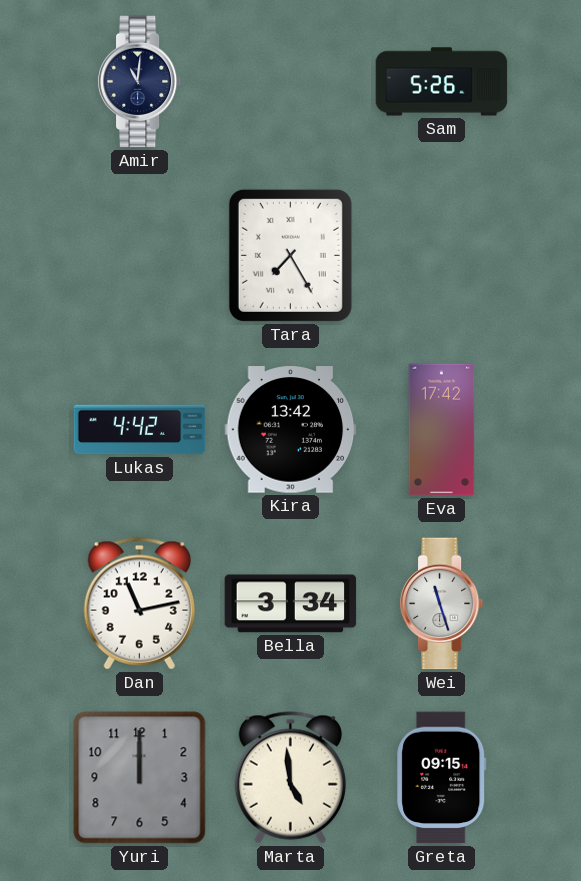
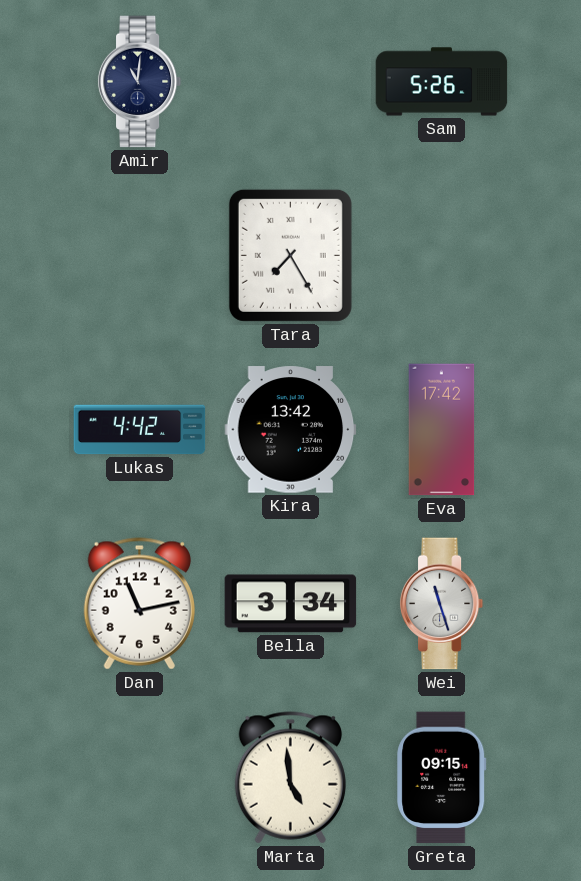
Yuri: 12:00 -> none (140, 778)
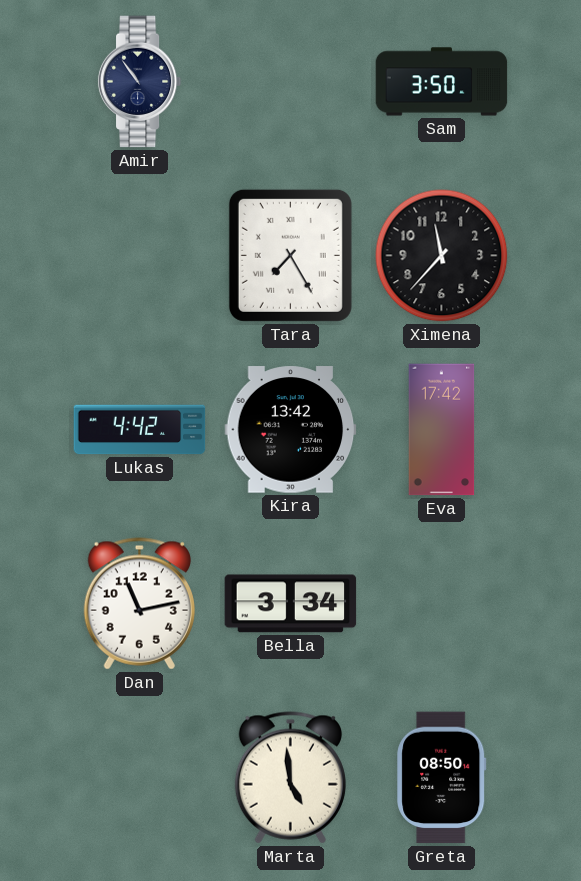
Amir: 11:01 -> 10:54 (140, 82)
Sam: 5:26 -> 3:50 (442, 82)
Ximena: none -> 11:37 (442, 256)
Wei: 11:27 -> none (442, 604)
Greta: 09:15 -> 08:50 (442, 778)
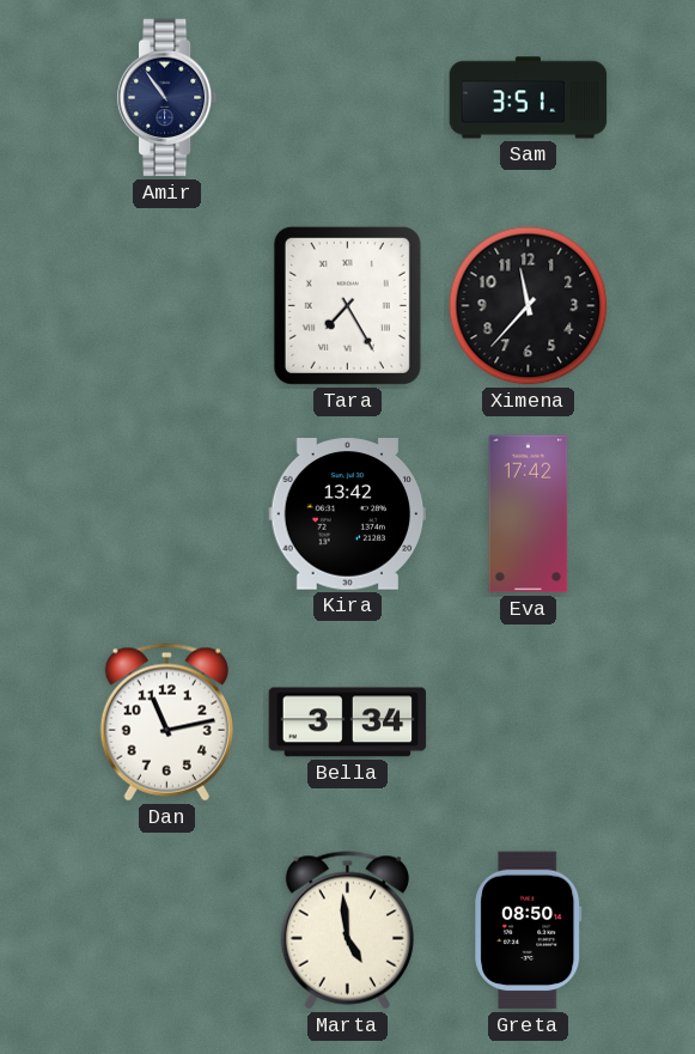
Sam: 3:50 -> 3:51 (529, 98)
Lukas: 4:42 -> none (140, 430)
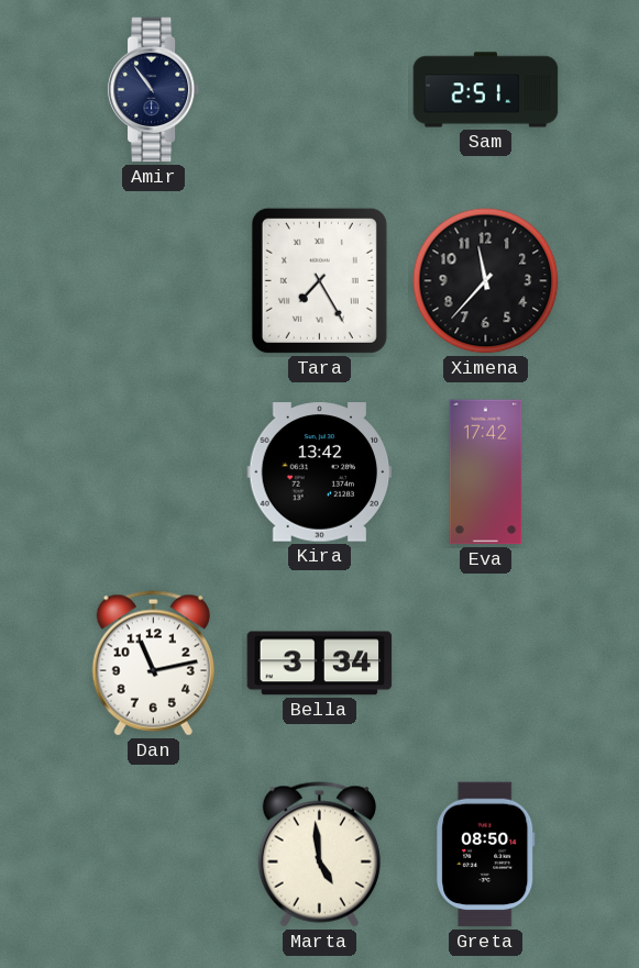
Sam: 3:51 -> 2:51 (486, 90)
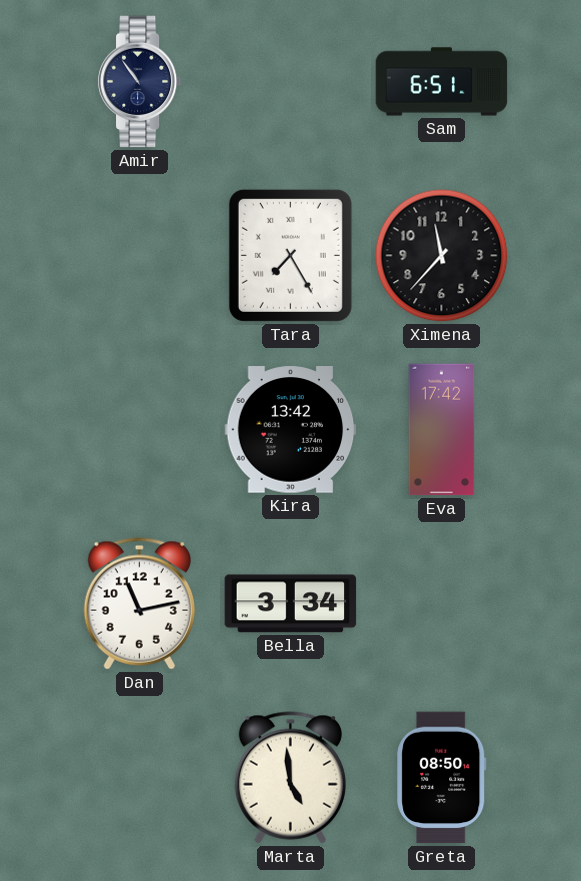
Sam: 2:51 -> 6:51 (442, 82)
